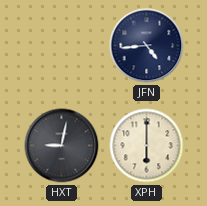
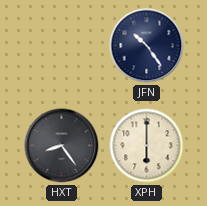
JFN: 4:44 -> 10:24 (147, 46)
HXT: 9:02 -> 8:24 (62, 146)
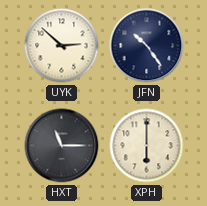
UYK: none -> 2:52 (62, 46)
HXT: 8:24 -> 11:15 (62, 146)
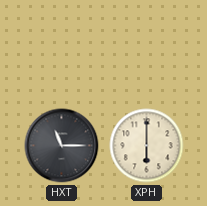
UYK: 2:52 -> none (62, 46)
JFN: 10:24 -> none (147, 46)
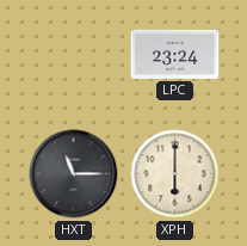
LPC: none -> 23:24 (175, 54)
